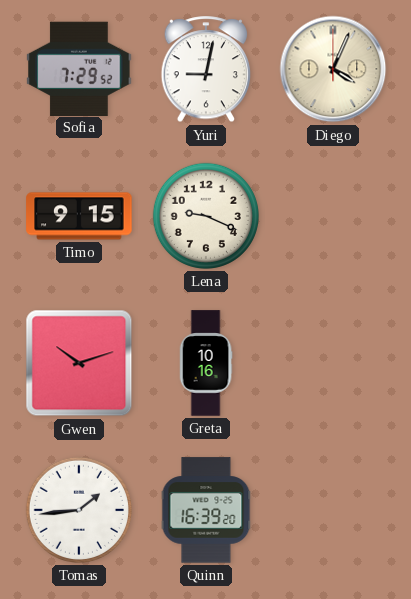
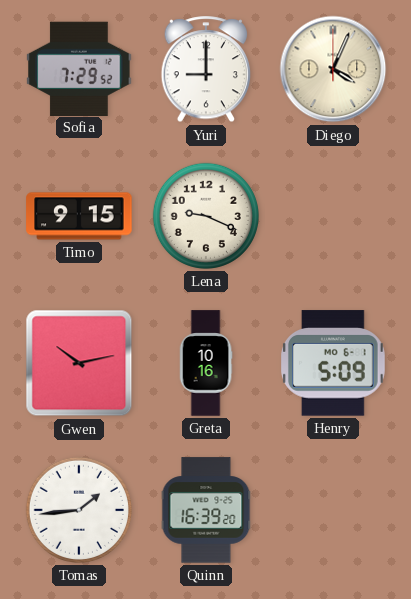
Yuri: 9:02 -> 9:00 (206, 70)
Gwen: 10:12 -> 10:13 (79, 363)
Henry: none -> 5:09 (334, 363)
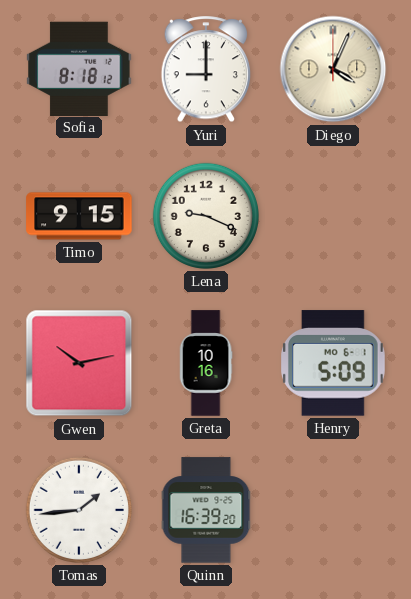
Sofia: 7:29 -> 8:18 (79, 68)
